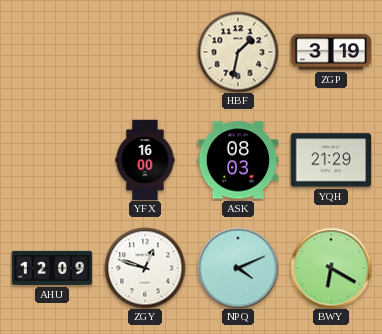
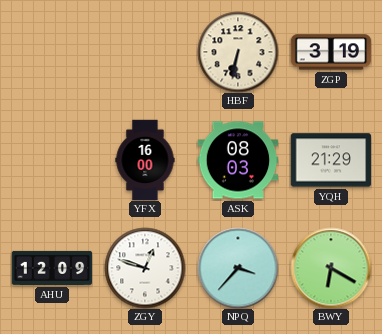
HBF: 1:32 -> 6:32 (238, 52)
NPQ: 4:11 -> 3:37 (238, 268)
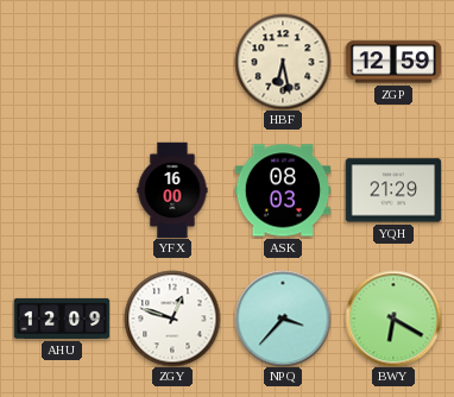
HBF: 6:32 -> 6:28 (283, 62)
ZGP: 3:19 -> 12:59 (393, 62)
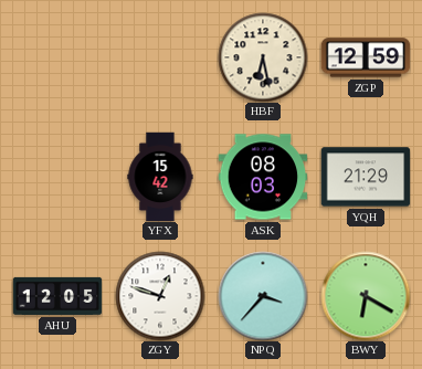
YFX: 16:00 -> 15:42 (160, 177)
AHU: 12:09 -> 12:05 (57, 296)
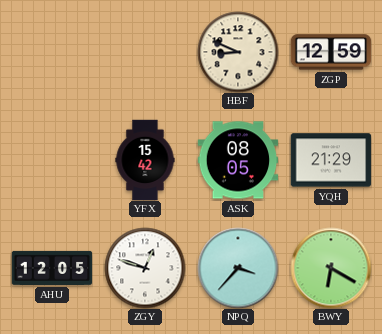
HBF: 6:28 -> 8:49 (238, 52)
ASK: 08:03 -> 08:05 (238, 160)
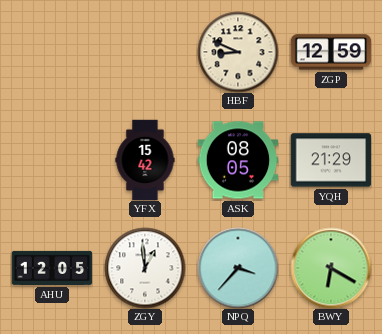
ZGY: 12:48 -> 12:59 (145, 268)
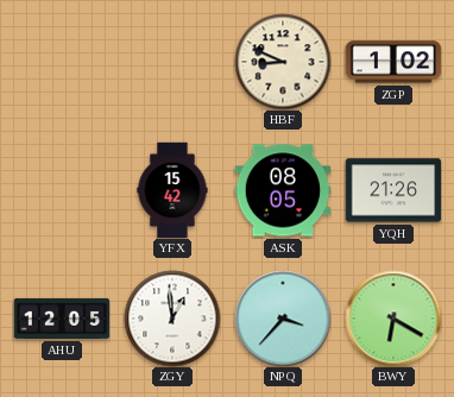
ZGP: 12:59 -> 1:02 (393, 62)
YQH: 21:29 -> 21:26 (393, 190)
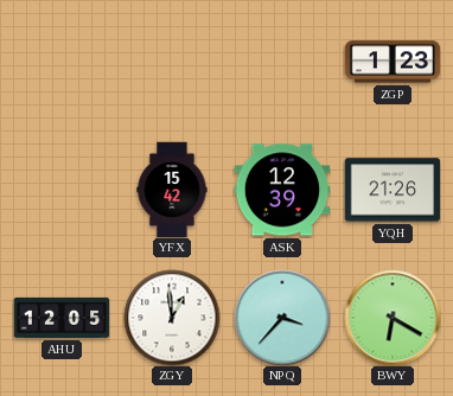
HBF: 8:49 -> none (283, 62)
ZGP: 1:02 -> 1:23 (393, 62)
ASK: 08:05 -> 12:39 (282, 190)
